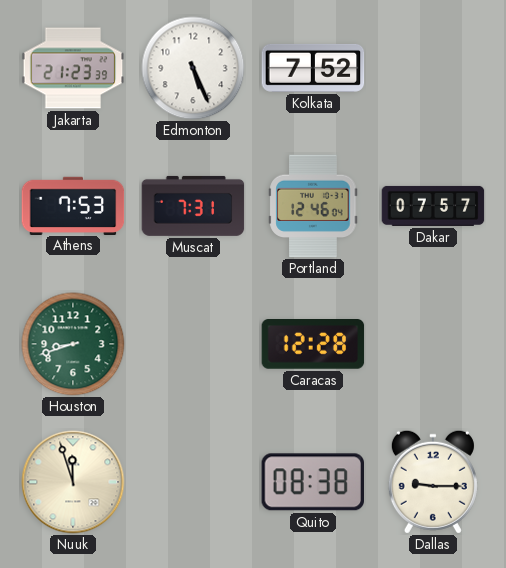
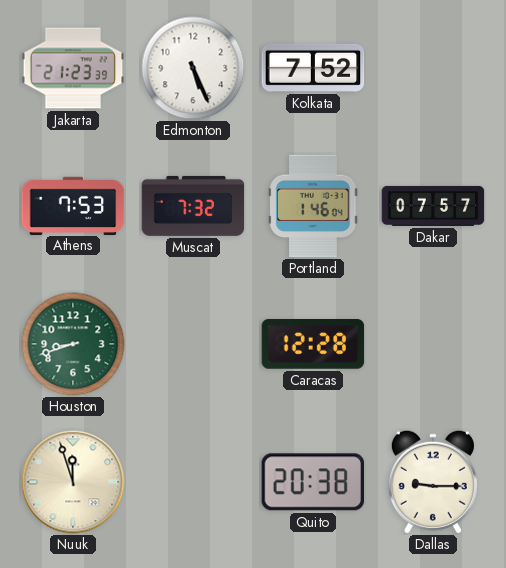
Muscat: 7:31 -> 7:32 (193, 206)
Portland: 12:46 -> 1:46 (313, 206)
Quito: 08:38 -> 20:38 (312, 482)
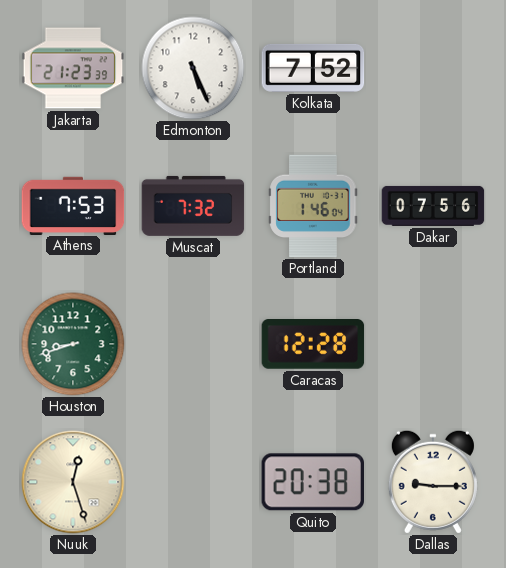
Dakar: 07:57 -> 07:56 (433, 206)
Nuuk: 11:57 -> 12:27 (73, 482)
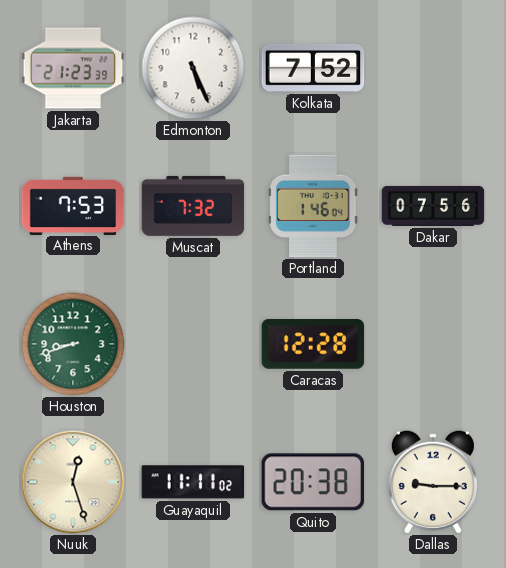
Guayaquil: none -> 11:11 (193, 482)
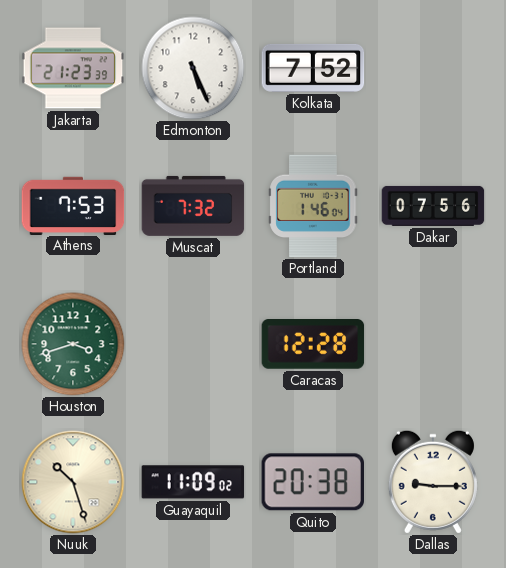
Houston: 8:42 -> 3:42 (73, 344)
Nuuk: 12:27 -> 10:27 (73, 482)
Guayaquil: 11:11 -> 11:09 (193, 482)
